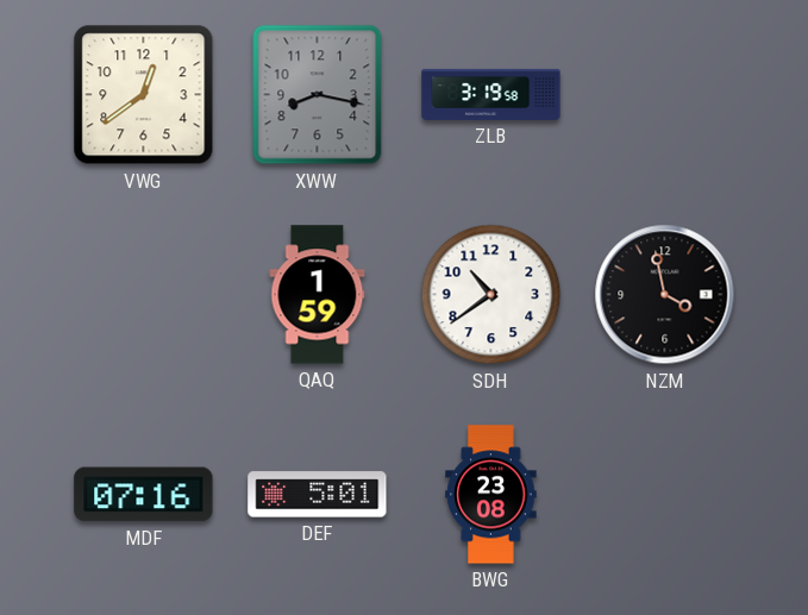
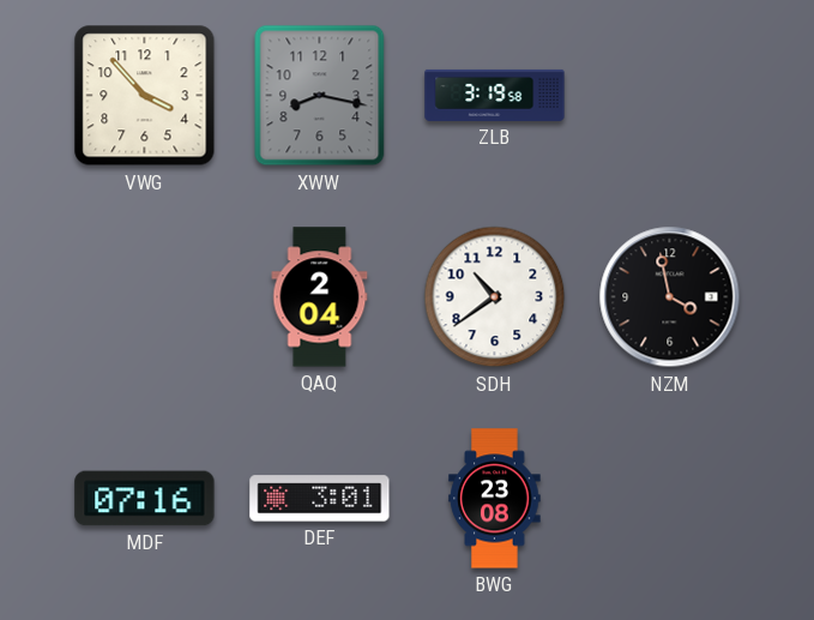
VWG: 12:39 -> 3:53 (145, 96)
QAQ: 1:59 -> 2:04 (320, 297)
DEF: 5:01 -> 3:01 (320, 499)
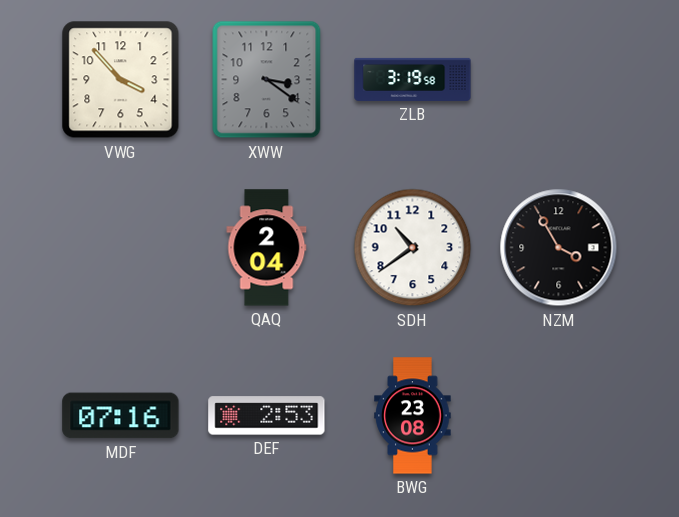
XWW: 8:17 -> 3:21 (267, 80)
NZM: 3:58 -> 3:55 (559, 248)
DEF: 3:01 -> 2:53 (267, 416)
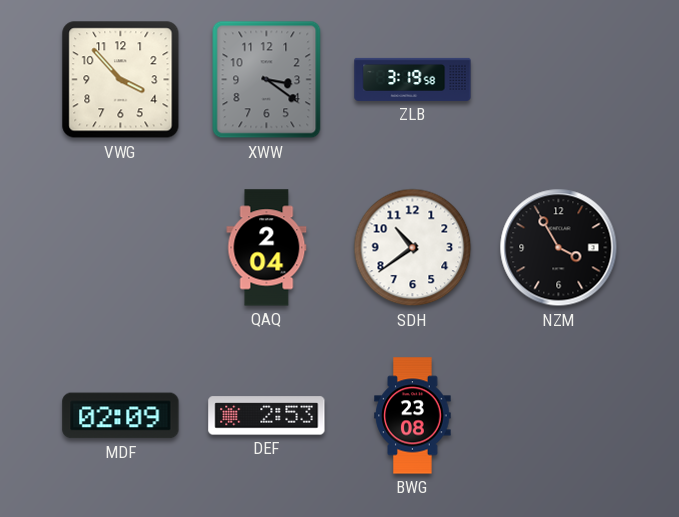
MDF: 07:16 -> 02:09 (121, 416)
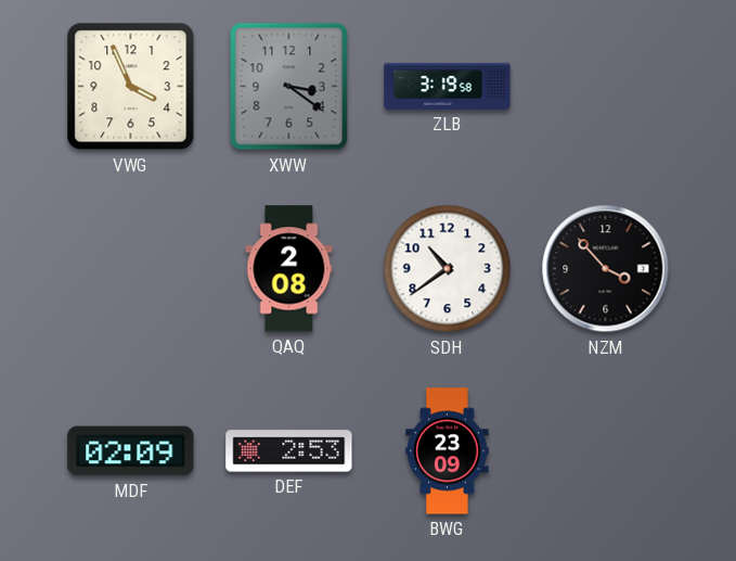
VWG: 3:53 -> 3:56 (131, 87)
QAQ: 2:04 -> 2:08 (289, 269)
NZM: 3:55 -> 3:53 (606, 269)
BWG: 23:08 -> 23:09 (448, 451)
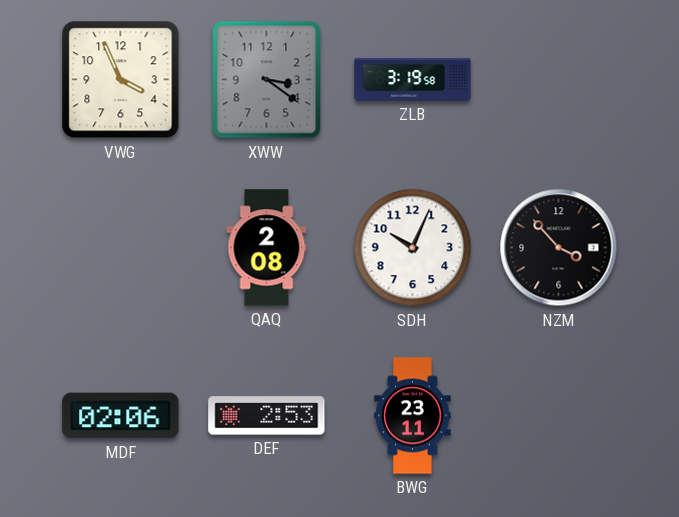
SDH: 10:39 -> 10:04 (413, 248)
MDF: 02:09 -> 02:06 (121, 416)
BWG: 23:09 -> 23:11 (413, 416)
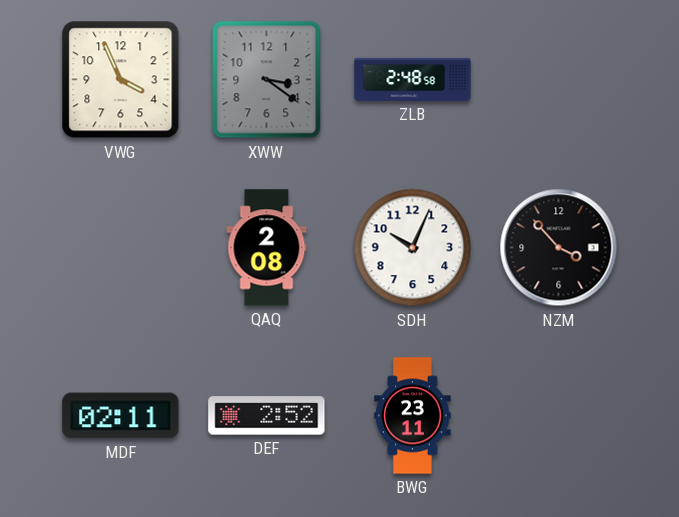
ZLB: 3:19 -> 2:48 (413, 79)
MDF: 02:06 -> 02:11 (121, 416)
DEF: 2:53 -> 2:52 (267, 416)
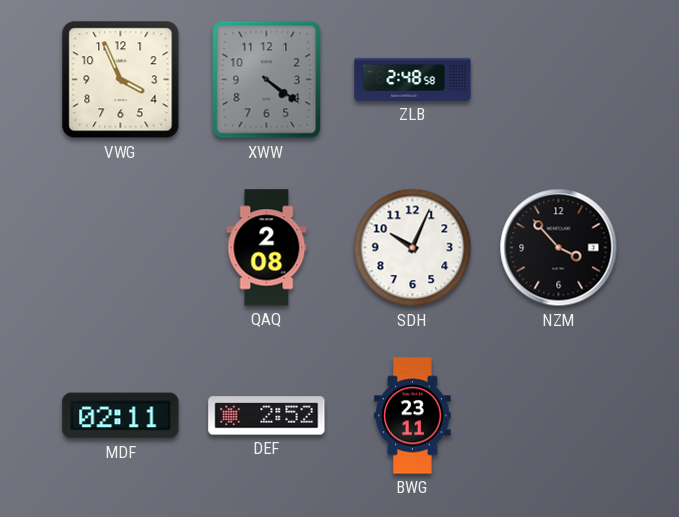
XWW: 3:21 -> 4:21 (267, 80)
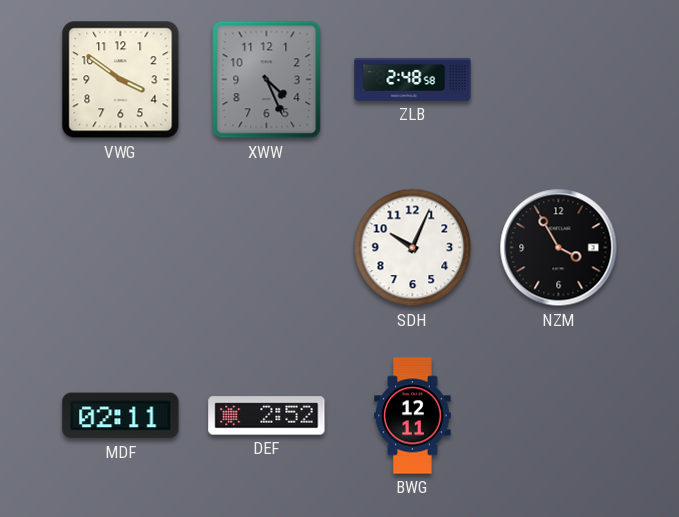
VWG: 3:56 -> 3:51 (121, 80)
XWW: 4:21 -> 4:26 (267, 80)
QAQ: 2:08 -> none (267, 248)
NZM: 3:53 -> 3:55 (559, 248)
BWG: 23:11 -> 12:11 (413, 416)
